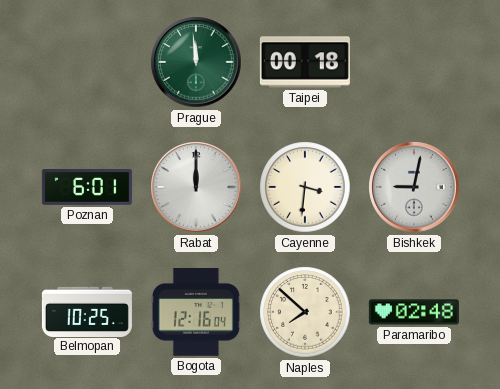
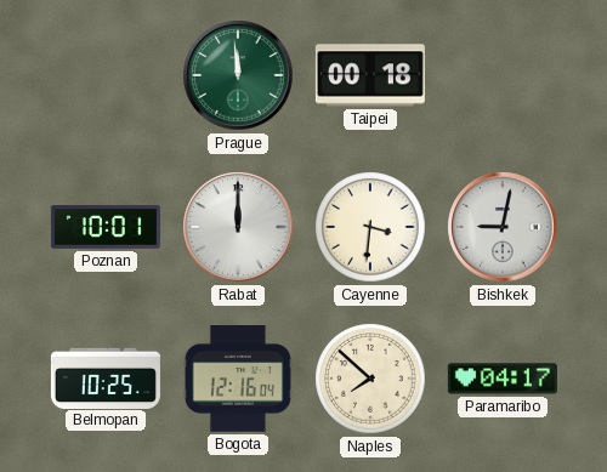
Poznan: 6:01 -> 10:01 (106, 228)
Paramaribo: 02:48 -> 04:17 (503, 379)
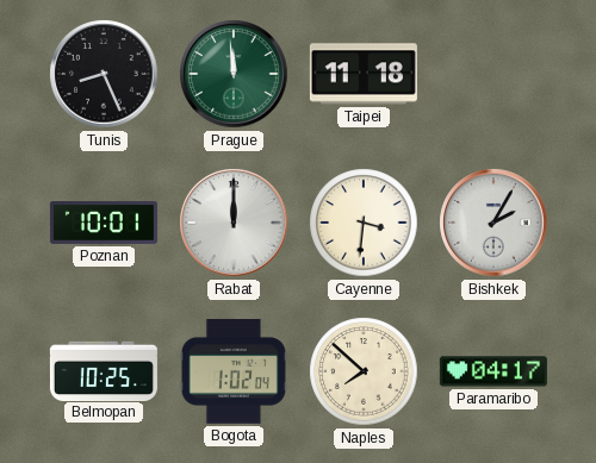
Tunis: none -> 8:26 (104, 74)
Taipei: 00:18 -> 11:18 (364, 74)
Bishkek: 9:02 -> 2:05 (493, 223)
Bogota: 12:16 -> 1:02 (234, 373)
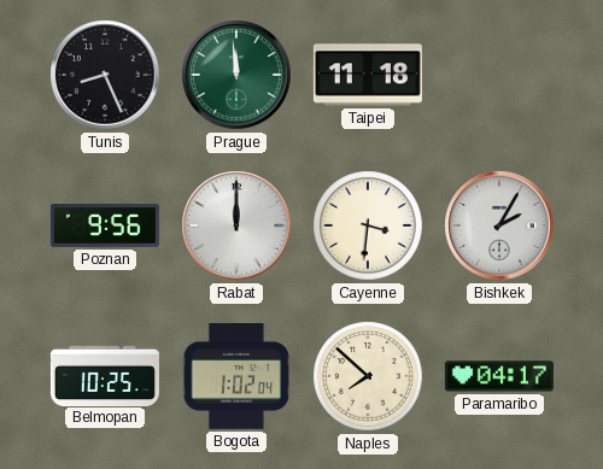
Poznan: 10:01 -> 9:56 (105, 227)
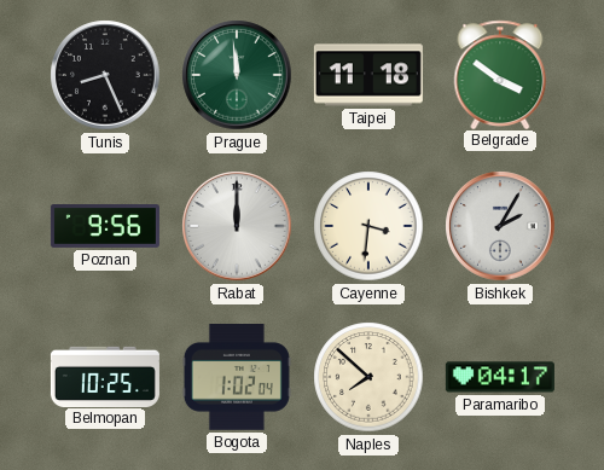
Belgrade: none -> 3:51 (500, 74)
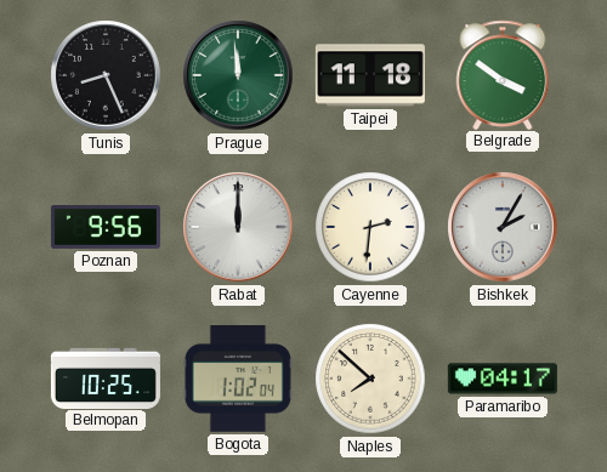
Cayenne: 3:31 -> 2:31 (370, 227)
